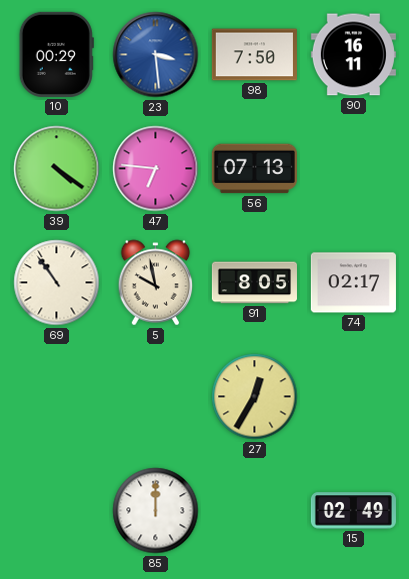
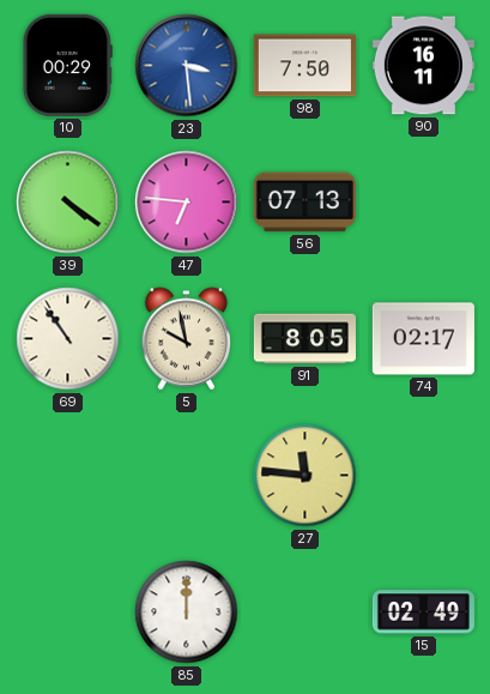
27: 12:35 -> 11:46 (306, 476)
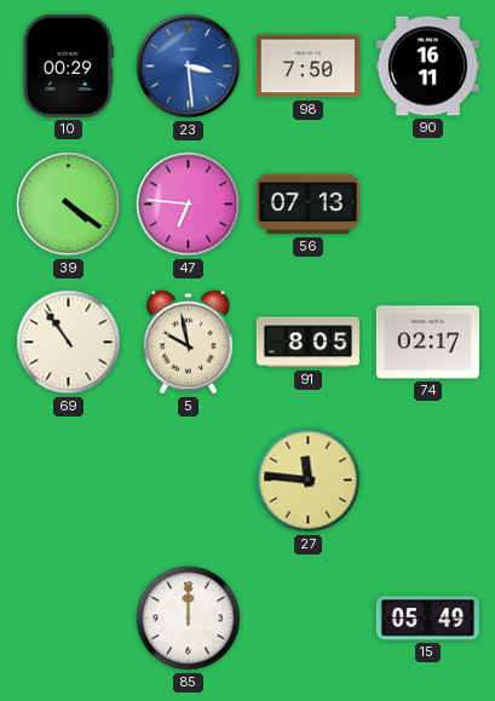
15: 02:49 -> 05:49 (427, 619)
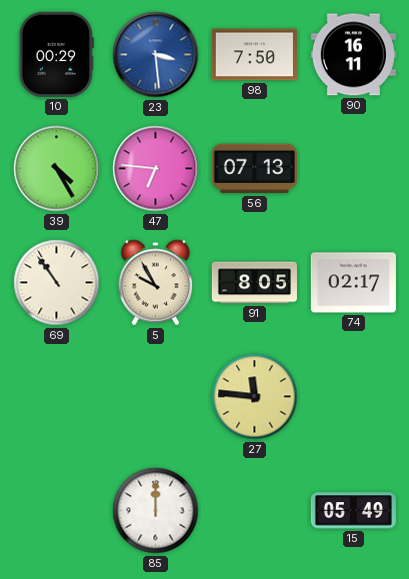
39: 4:21 -> 4:25 (57, 169)
5: 9:58 -> 9:55 (156, 283)
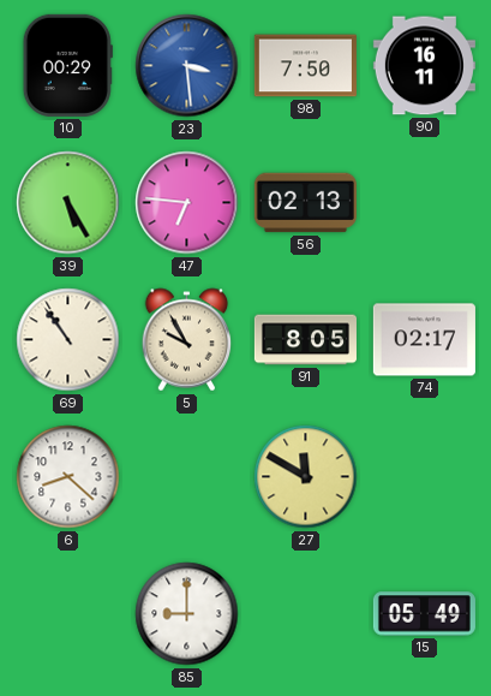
39: 4:25 -> 5:25 (68, 203)
56: 07:13 -> 02:13 (305, 203)
6: none -> 8:22 (68, 477)
27: 11:46 -> 11:50 (306, 477)
85: 12:00 -> 9:00 (187, 614)
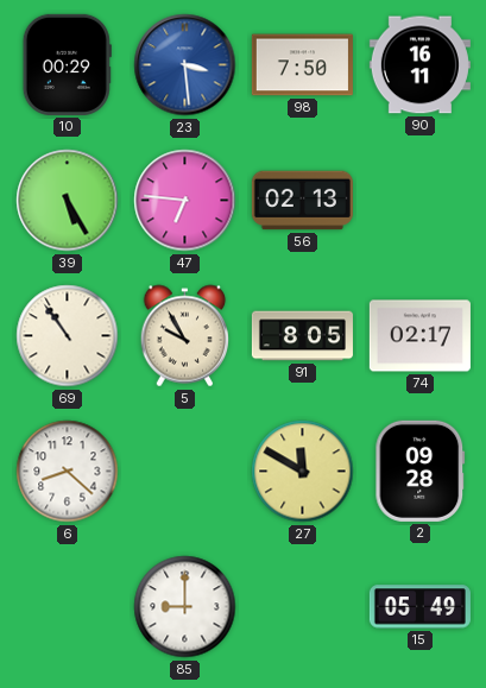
2: none -> 09:28 (421, 471)
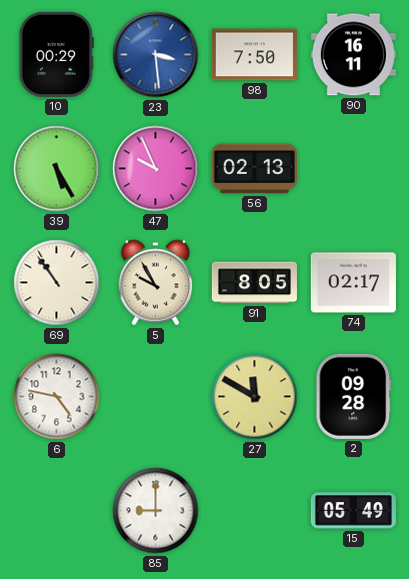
47: 6:46 -> 9:56 (156, 169)
6: 8:22 -> 4:47 (57, 397)
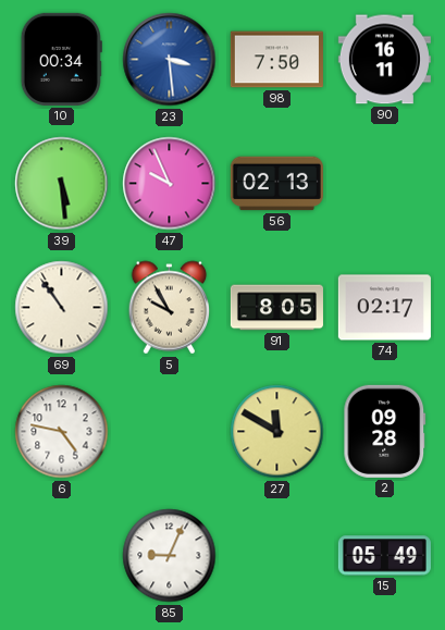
10: 00:29 -> 00:34 (61, 59)
39: 5:25 -> 5:29 (62, 184)
85: 9:00 -> 9:04 (170, 556)
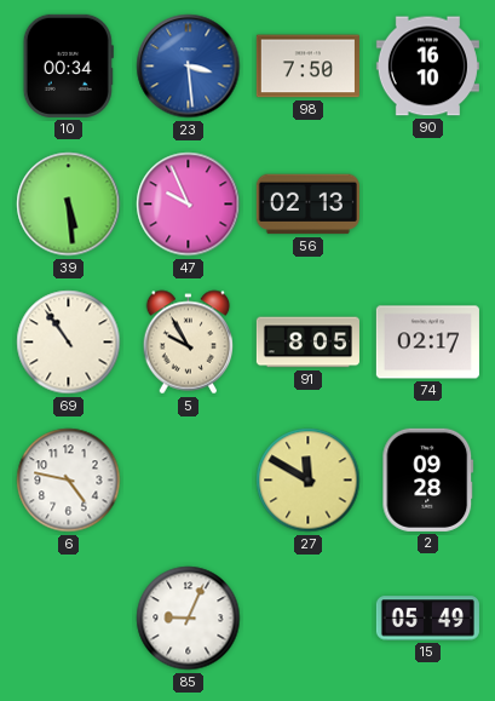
90: 16:11 -> 16:10 (427, 67)
